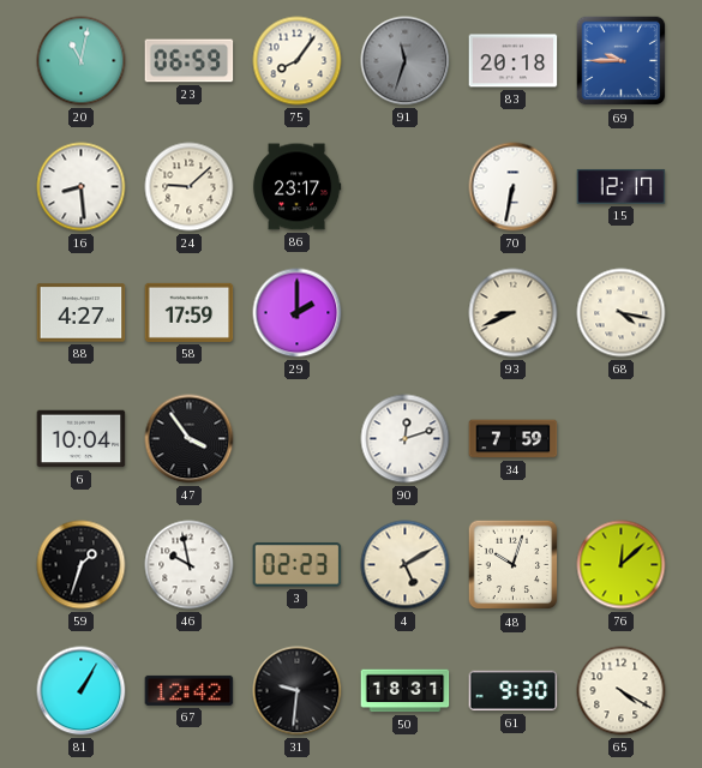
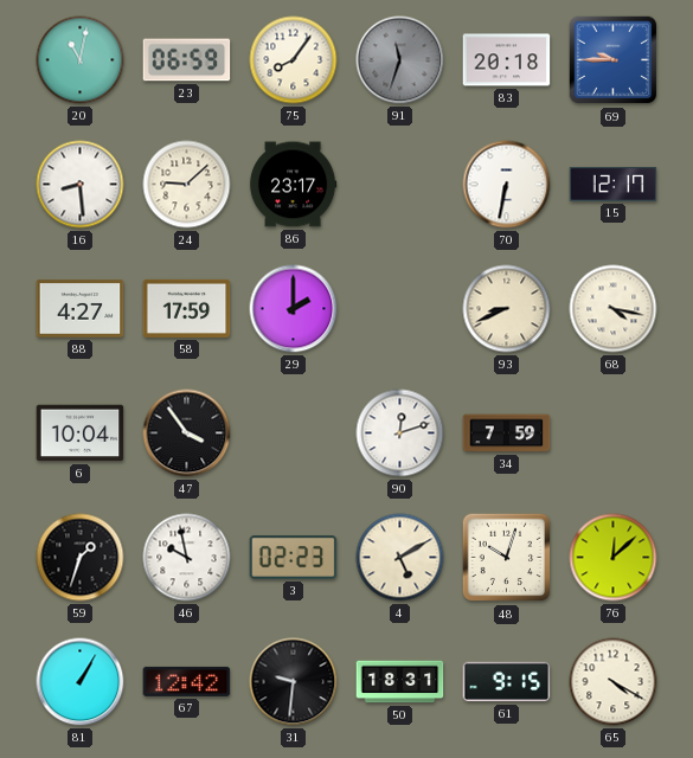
61: 9:30 -> 9:15 (507, 682)
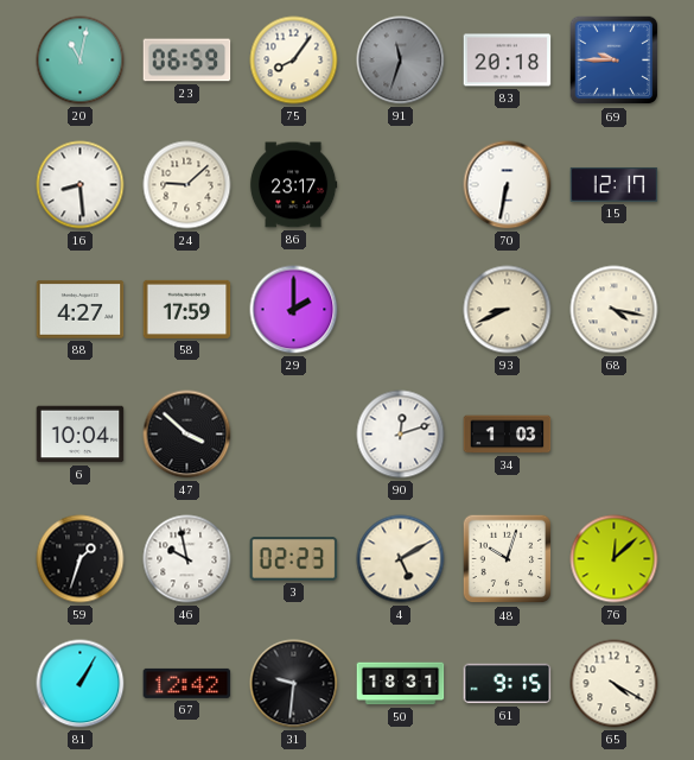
47: 3:54 -> 3:52 (187, 435)
34: 7:59 -> 1:03 (508, 435)
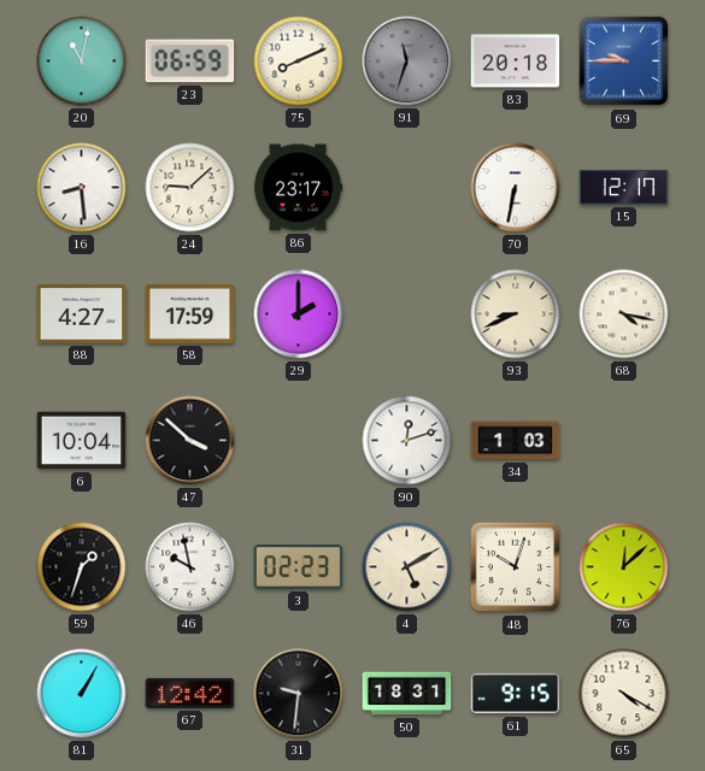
75: 8:06 -> 8:11 (299, 61)
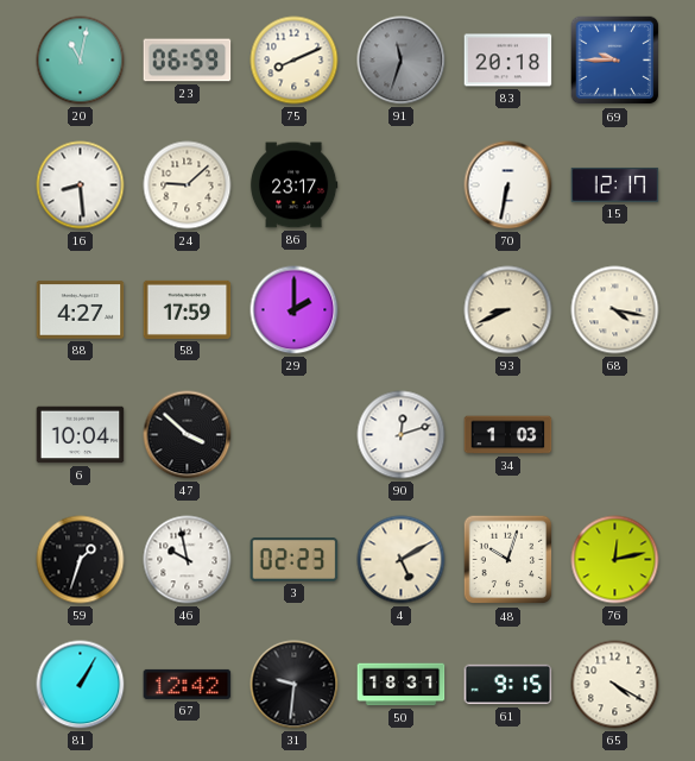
76: 12:08 -> 12:13 (615, 560)
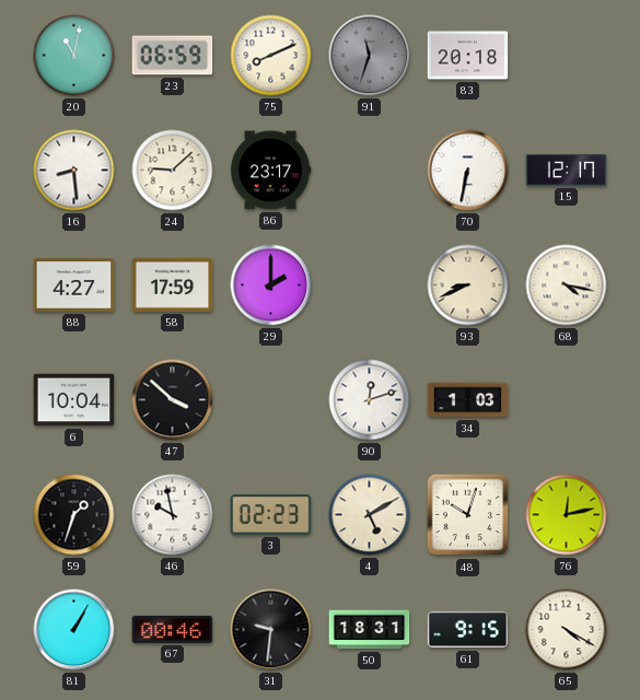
69: 9:45 -> none (615, 61)
67: 12:42 -> 00:46 (173, 629)
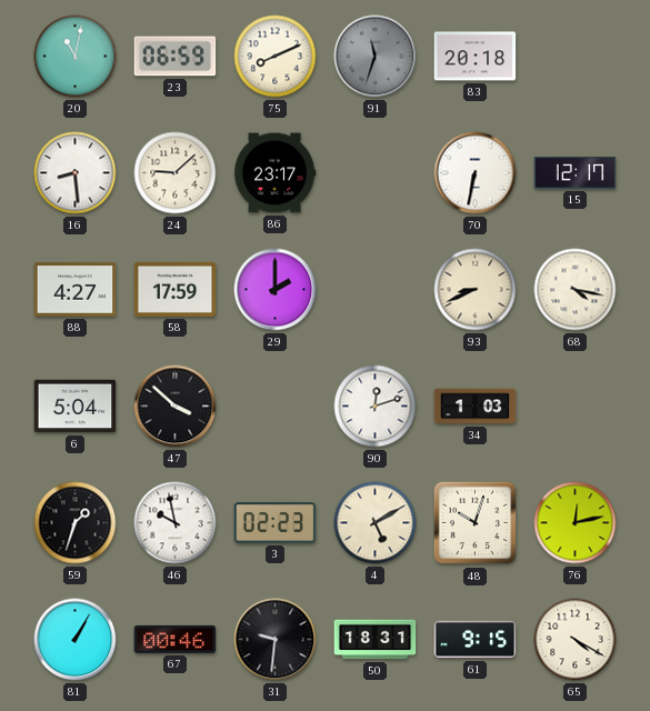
6: 10:04 -> 5:04 (76, 407)
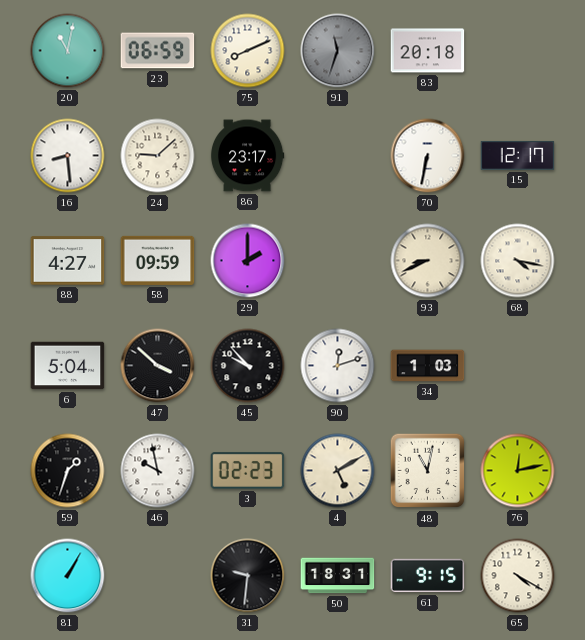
58: 17:59 -> 09:59 (158, 260)
45: none -> 9:53 (248, 366)
48: 10:03 -> 11:02 (428, 471)
67: 00:46 -> none (176, 639)
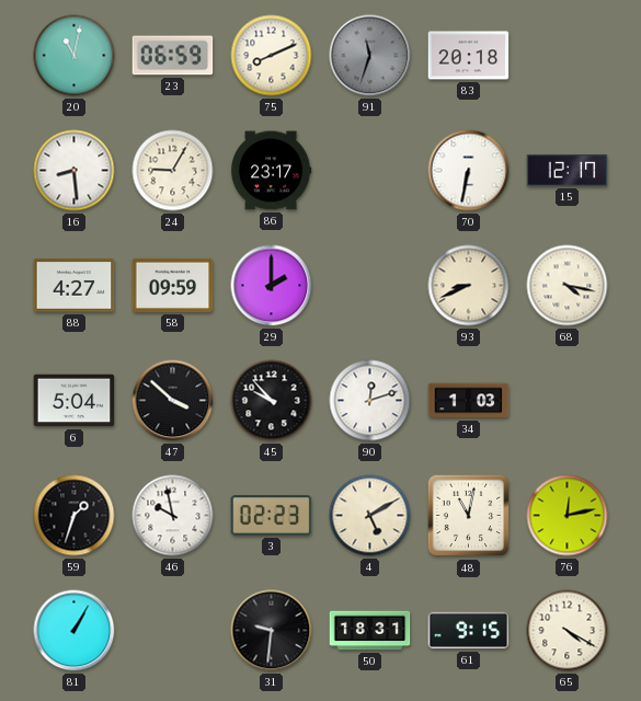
24: 9:08 -> 9:05 (173, 171)
